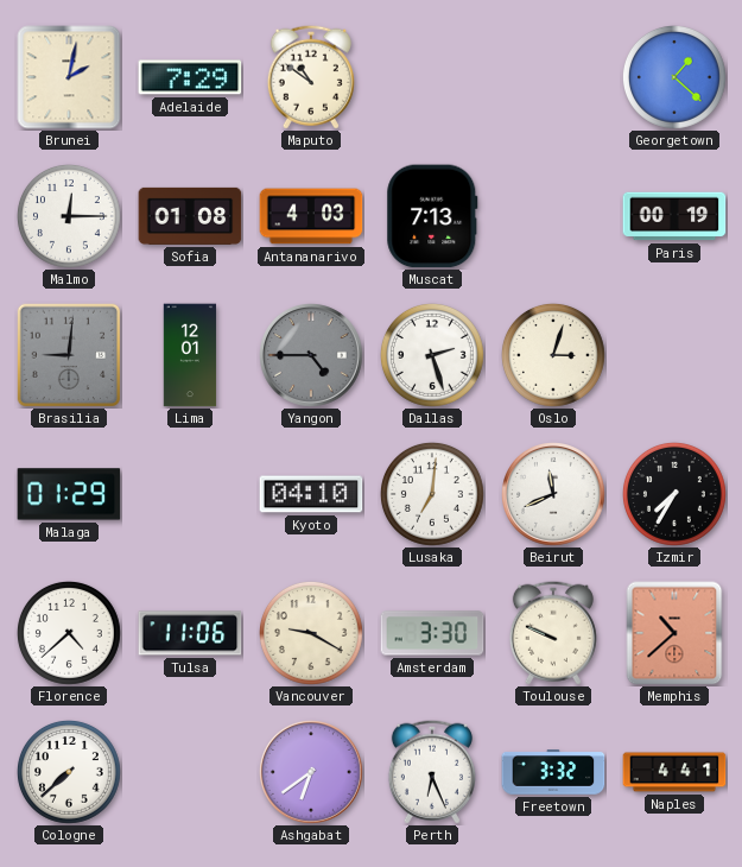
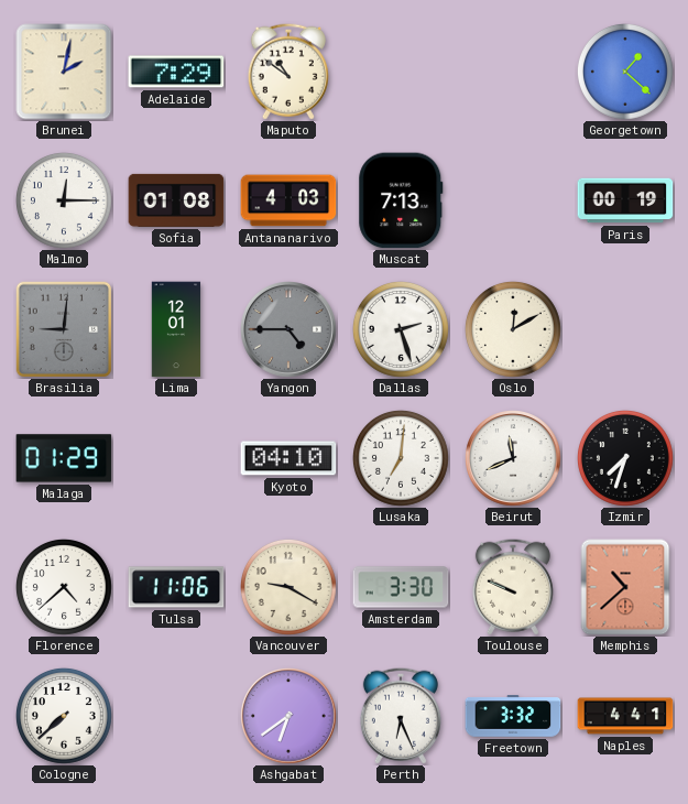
Oslo: 3:03 -> 12:10 (513, 329)
Izmir: 7:35 -> 7:33 (625, 458)
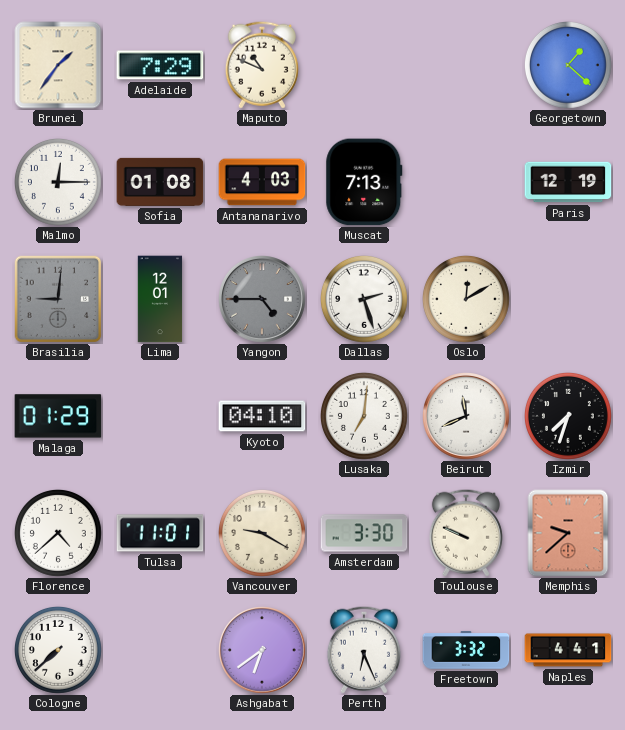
Brunei: 2:02 -> 1:36 (58, 65)
Maputo: 10:51 -> 10:49 (262, 65)
Paris: 00:19 -> 12:19 (568, 182)
Tulsa: 11:06 -> 11:01 (160, 533)
Memphis: 10:38 -> 9:38 (568, 533)
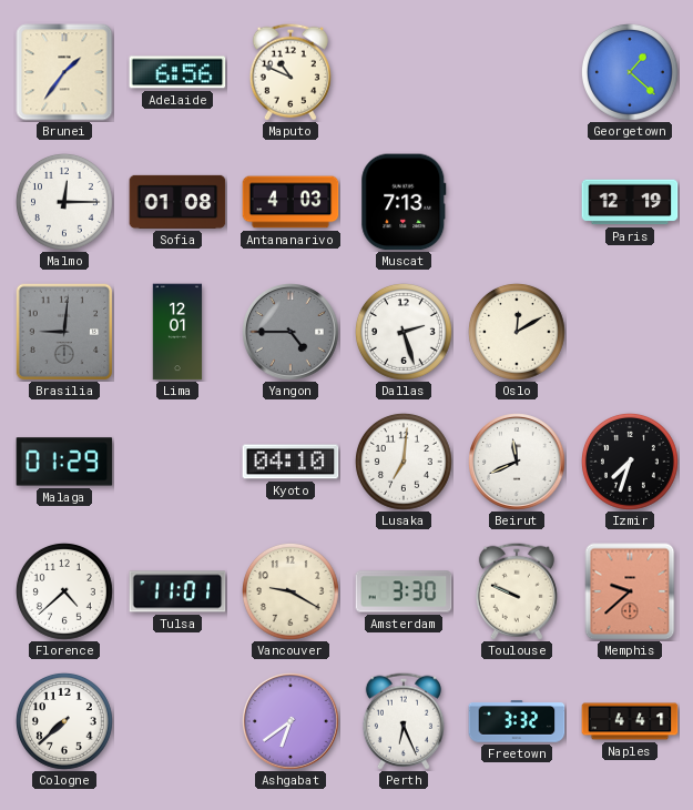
Adelaide: 7:29 -> 6:56 (177, 72)
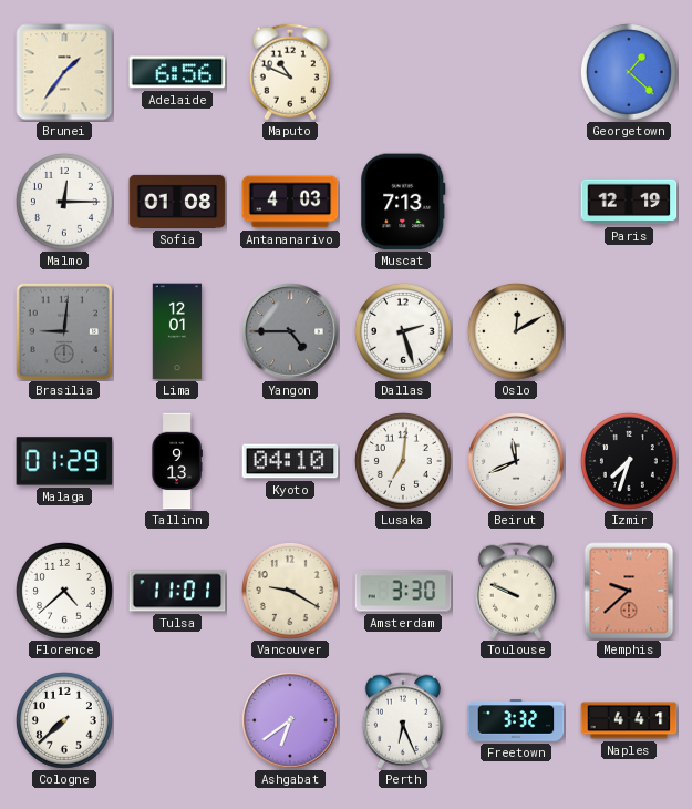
Tallinn: none -> 9:13 (177, 461)
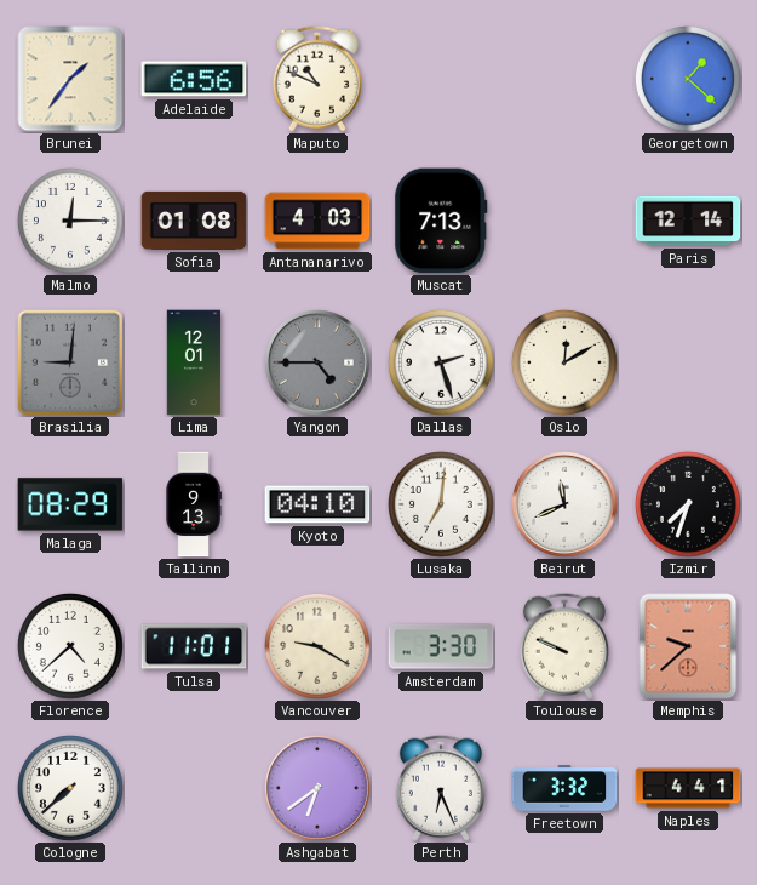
Paris: 12:19 -> 12:14 (688, 221)
Malaga: 01:29 -> 08:29 (70, 504)
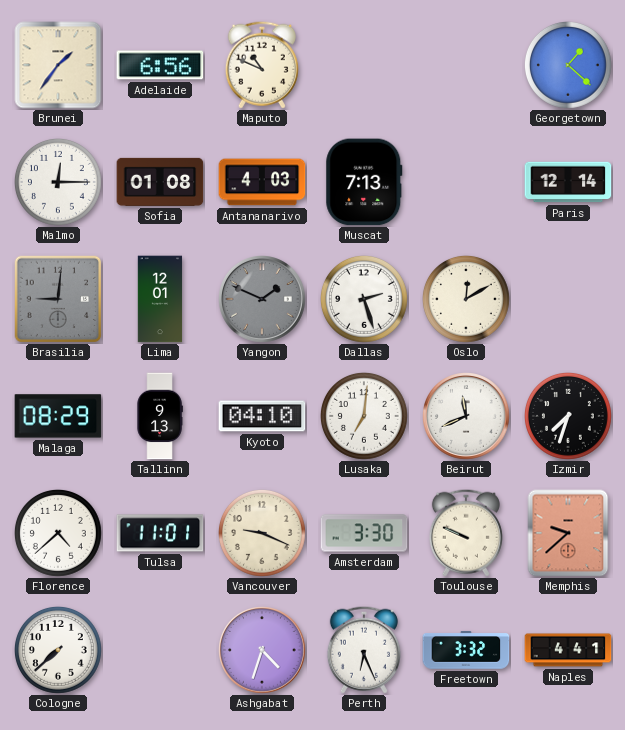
Yangon: 4:45 -> 1:49 (263, 300)
Vancouver: 9:20 -> 9:19 (262, 533)
Ashgabat: 6:39 -> 4:33 (263, 651)
